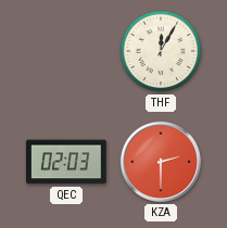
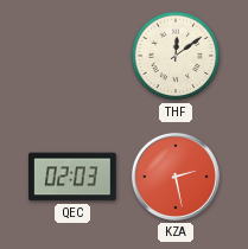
THF: 12:05 -> 12:09 (176, 56)
KZA: 2:30 -> 2:28 (176, 177)
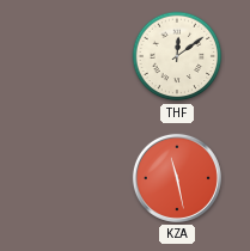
QEC: 02:03 -> none (74, 177)
KZA: 2:28 -> 11:28 (177, 178)
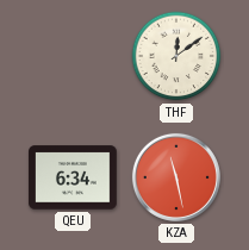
QEU: none -> 6:34 (74, 177)
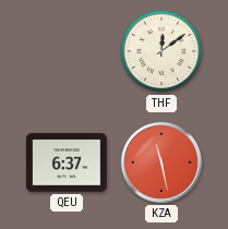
QEU: 6:34 -> 6:37 (68, 162)
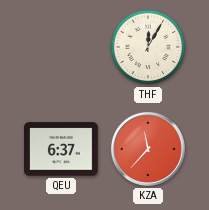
THF: 12:09 -> 12:05 (148, 47)
KZA: 11:28 -> 11:37 (148, 149)
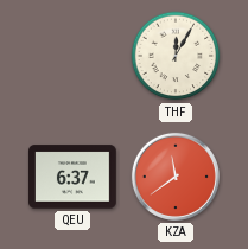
KZA: 11:37 -> 11:39 (176, 177)
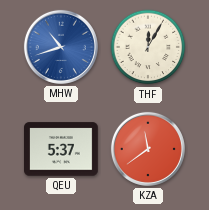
MHW: none -> 10:42 (61, 47)
QEU: 6:37 -> 5:37 (62, 149)
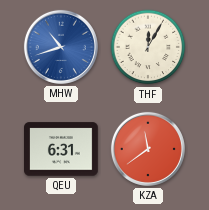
QEU: 5:37 -> 6:31 (62, 149)
